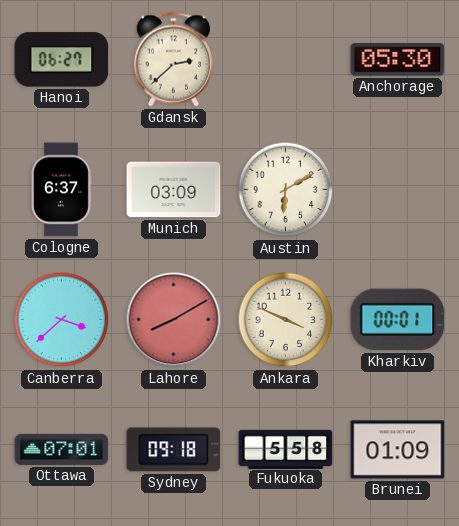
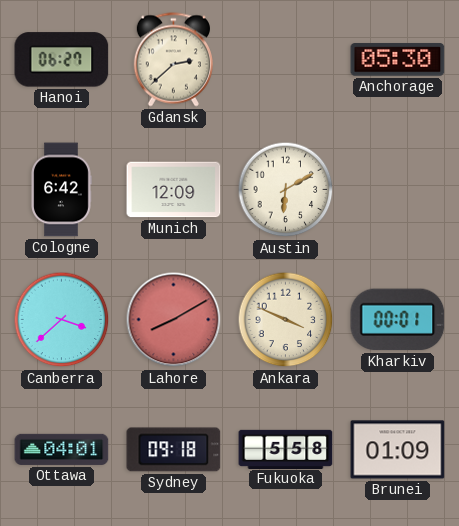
Cologne: 6:37 -> 6:42 (61, 190)
Munich: 03:09 -> 12:09 (174, 190)
Ottawa: 07:01 -> 04:01 (62, 449)
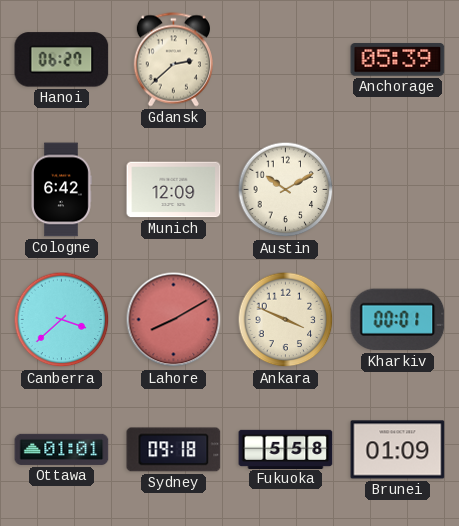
Anchorage: 05:30 -> 05:39 (398, 60)
Austin: 6:10 -> 10:10 (286, 190)
Ottawa: 04:01 -> 01:01 (62, 449)
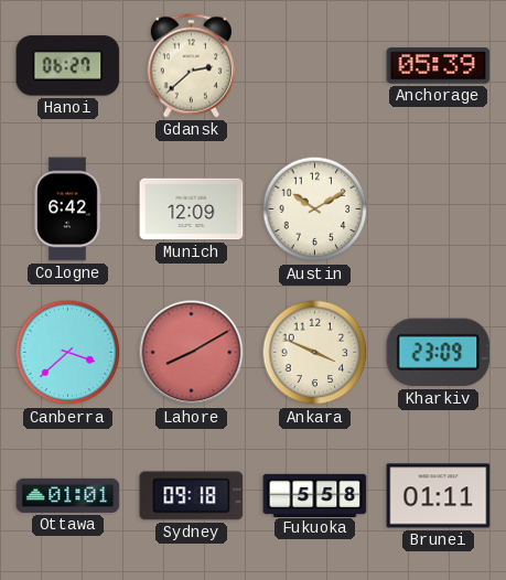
Kharkiv: 00:01 -> 23:09 (439, 353)
Brunei: 01:09 -> 01:11 (439, 496)
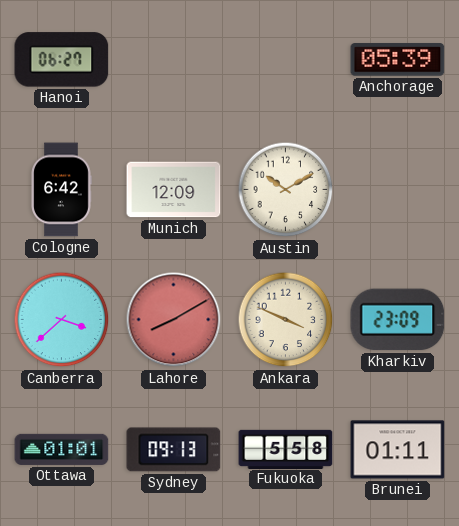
Gdansk: 2:38 -> none (191, 66)
Sydney: 09:18 -> 09:13 (174, 450)
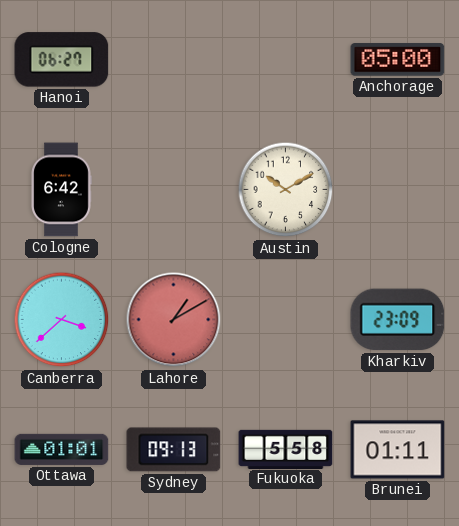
Anchorage: 05:39 -> 05:00 (398, 60)
Munich: 12:09 -> none (174, 190)
Lahore: 8:10 -> 1:10 (174, 320)
Ankara: 3:49 -> none (286, 320)
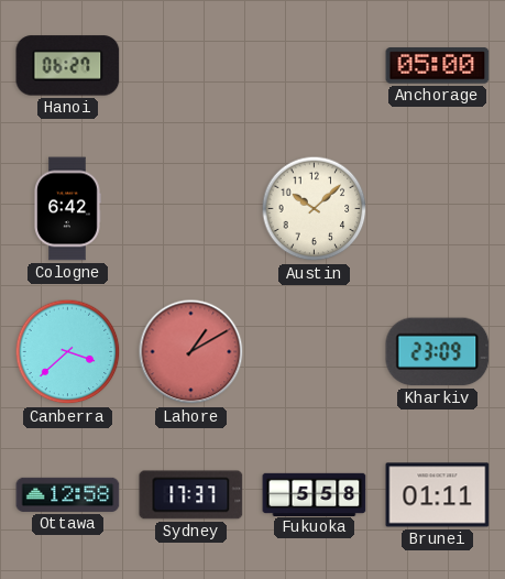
Austin: 10:10 -> 10:08 (315, 209)
Ottawa: 01:01 -> 12:58 (68, 494)
Sydney: 09:13 -> 17:37 (191, 495)
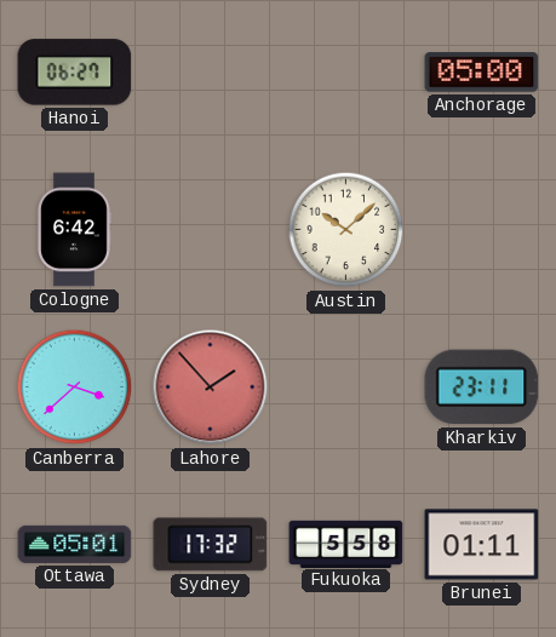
Lahore: 1:10 -> 1:53 (211, 388)
Kharkiv: 23:09 -> 23:11 (482, 388)
Ottawa: 12:58 -> 05:01 (75, 544)
Sydney: 17:37 -> 17:32 (211, 545)
